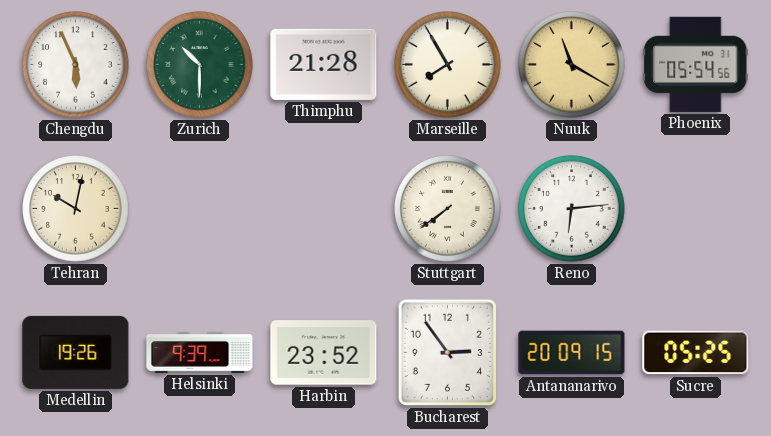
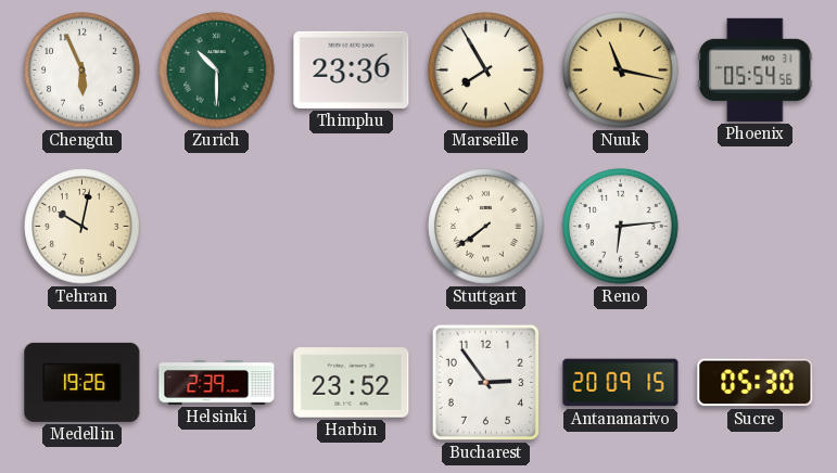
Thimphu: 21:28 -> 23:36 (352, 69)
Nuuk: 11:20 -> 11:17 (621, 71)
Helsinki: 9:39 -> 2:39 (217, 383)
Sucre: 05:25 -> 05:30 (756, 383)
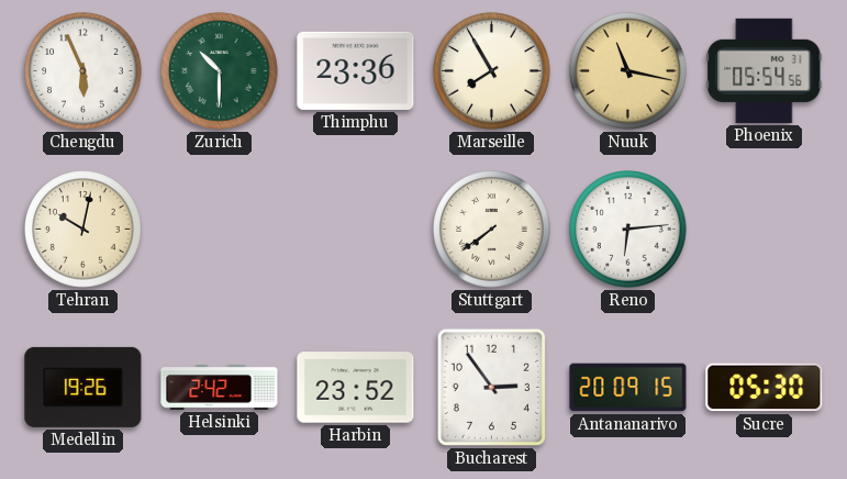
Helsinki: 2:39 -> 2:42 (220, 388)
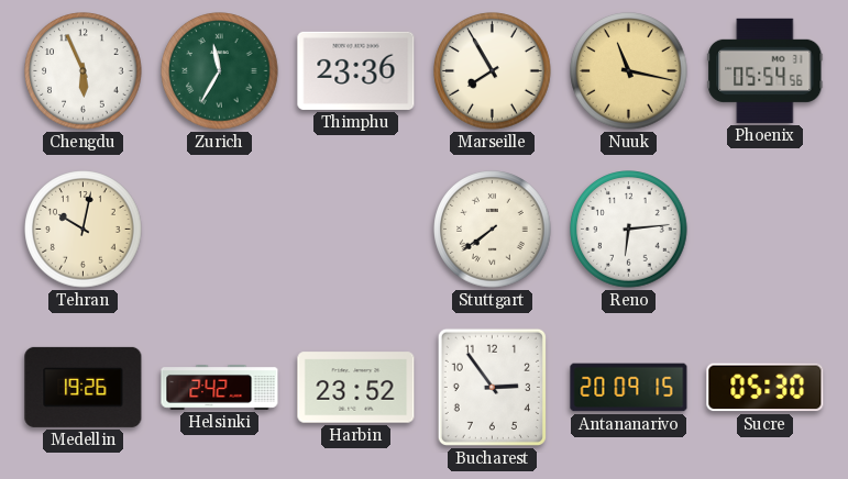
Zurich: 10:30 -> 11:35 (220, 71)
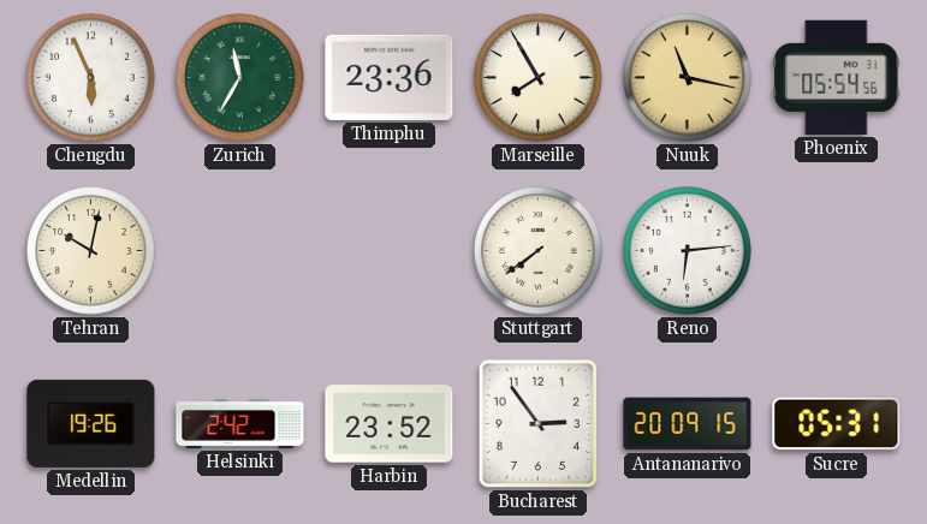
Sucre: 05:30 -> 05:31 (837, 424)
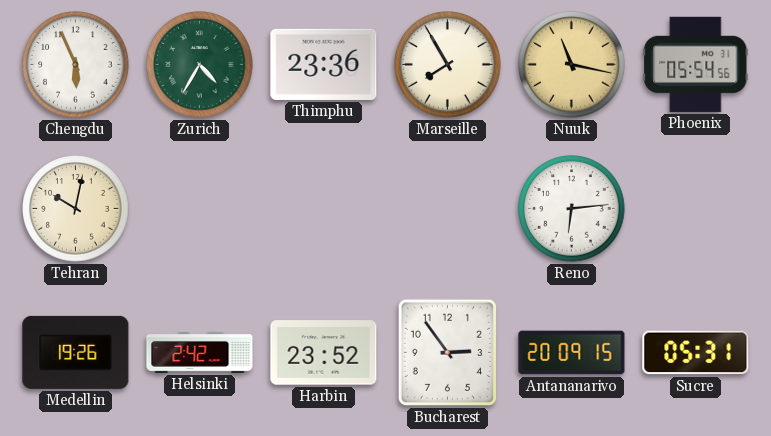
Zurich: 11:35 -> 4:35 (200, 65)
Stuttgart: 7:39 -> none (539, 251)
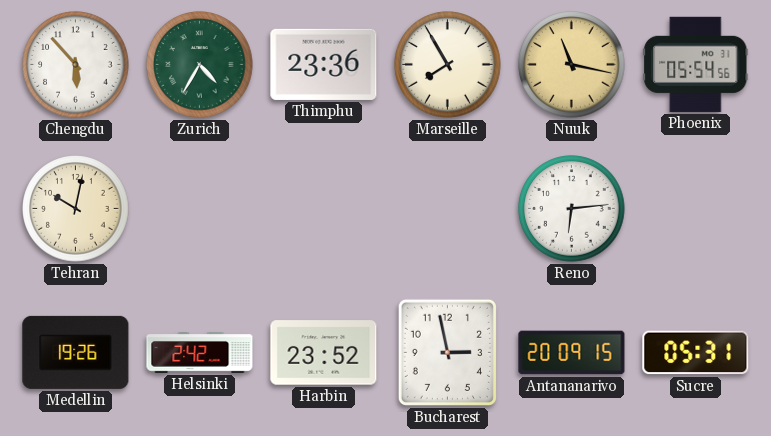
Chengdu: 5:56 -> 5:53 (76, 65)
Bucharest: 2:54 -> 2:58 (447, 352)
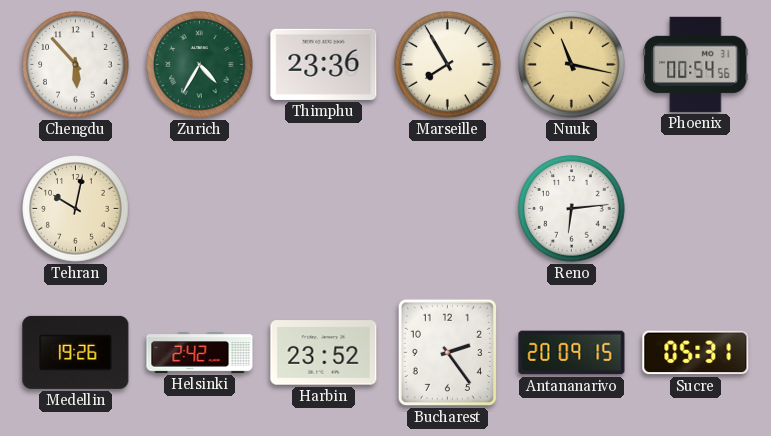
Phoenix: 05:54 -> 00:54 (696, 64)
Bucharest: 2:58 -> 2:24 (447, 352)
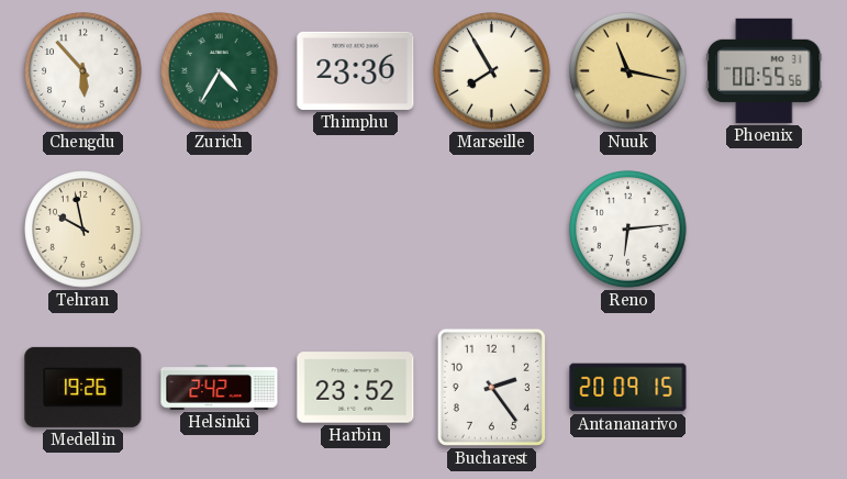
Phoenix: 00:54 -> 00:55 (765, 70)
Tehran: 10:02 -> 9:58 (83, 230)
Sucre: 05:31 -> none (696, 353)
